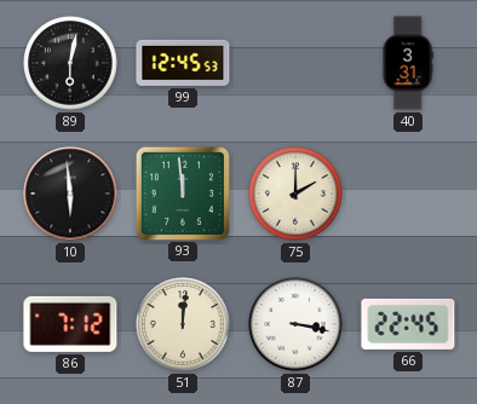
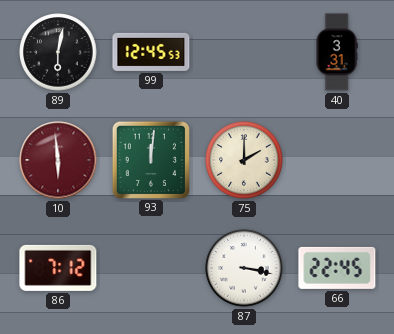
10 dial: black -> burgundy (58, 160)
93: 11:59 -> 12:01 (150, 159)
51: 12:01 -> none (183, 324)
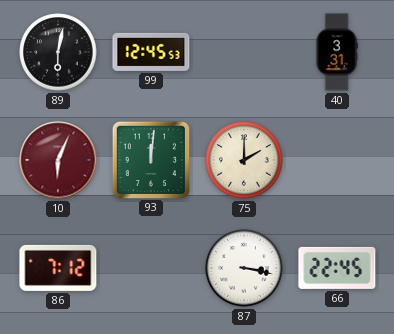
10: 5:59 -> 6:04 (58, 160)
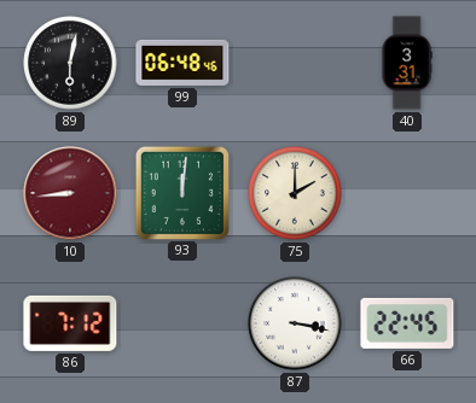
99: 12:45 -> 06:48 (182, 63)
10: 6:04 -> 8:44 (70, 193)
